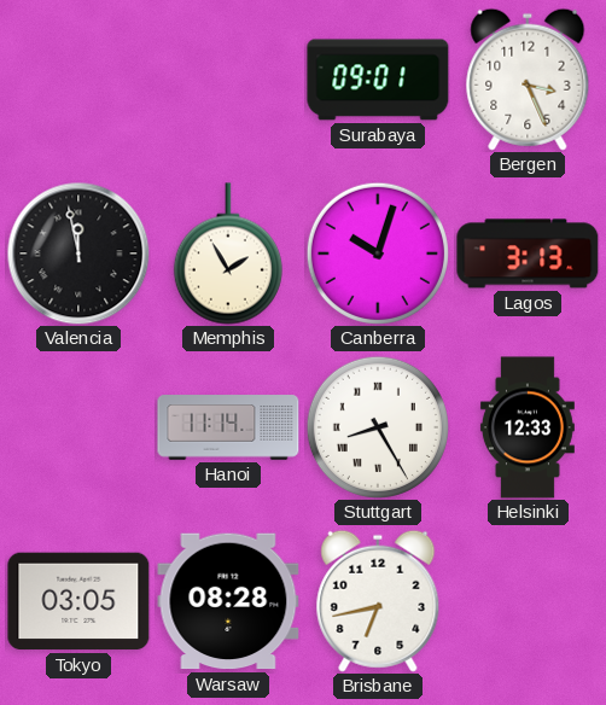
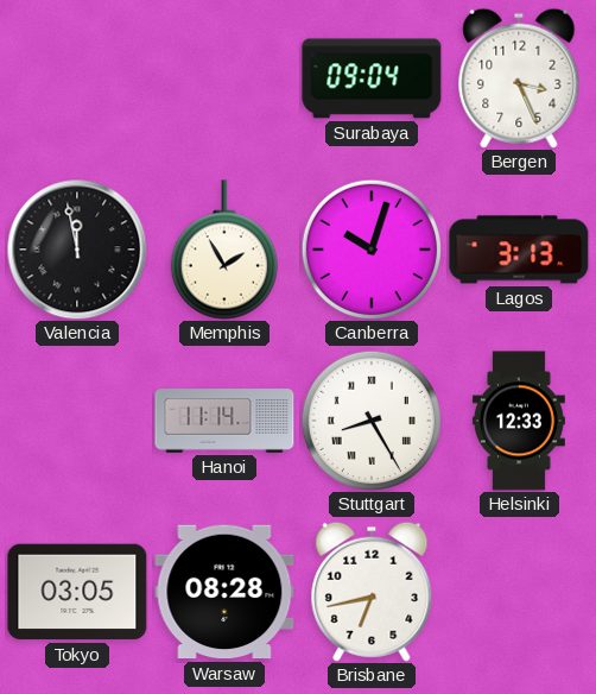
Surabaya: 09:01 -> 09:04 (372, 78)
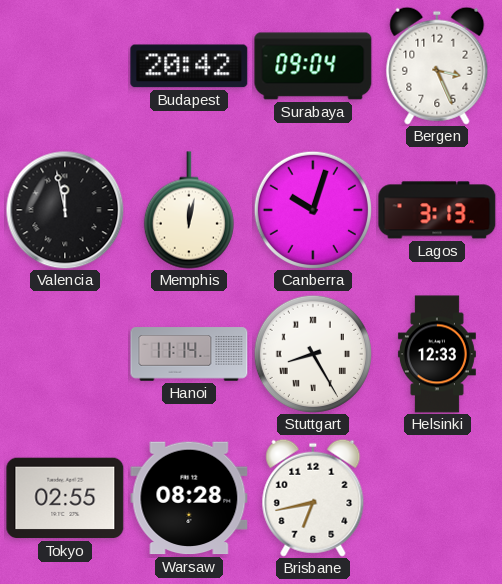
Budapest: none -> 20:42 (189, 66)
Memphis: 1:55 -> 12:02 (189, 210)
Tokyo: 03:05 -> 02:55 (65, 498)
